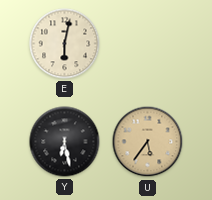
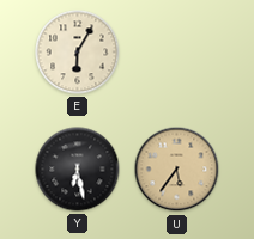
E: 6:02 -> 6:05 (78, 53)
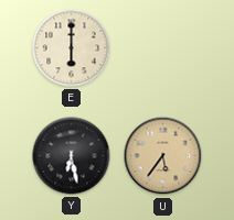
E: 6:05 -> 6:00 (72, 48)
